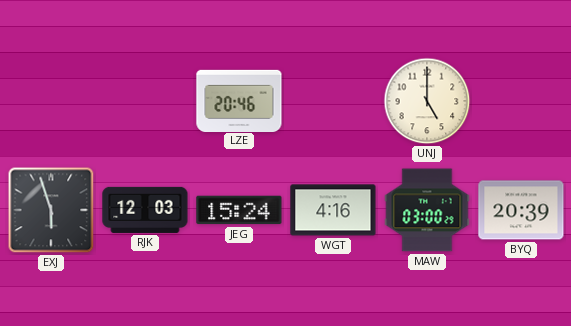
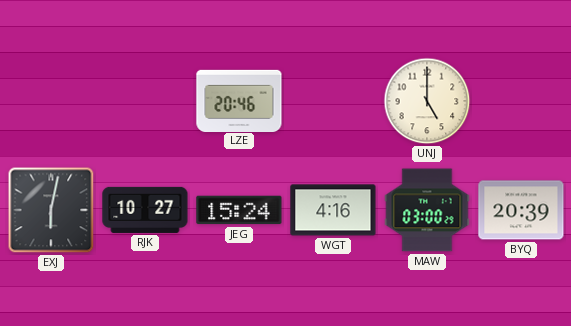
EXJ: 5:57 -> 6:02 (51, 210)
RJK: 12:03 -> 10:27 (145, 210)
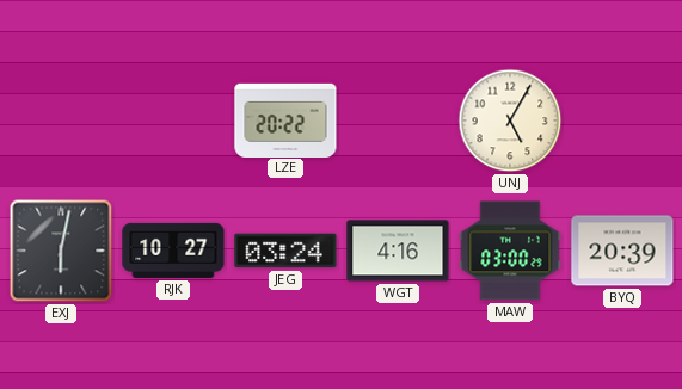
LZE: 20:46 -> 20:22 (285, 119)
UNJ: 5:00 -> 5:05 (510, 121)
JEG: 15:24 -> 03:24 (285, 251)
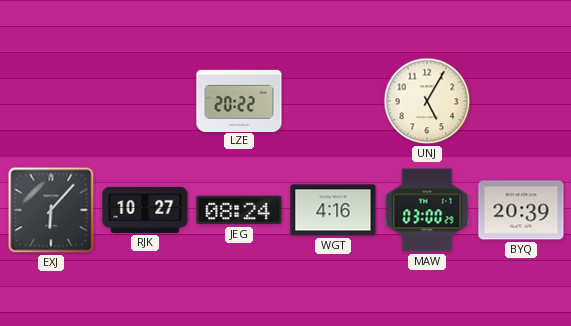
EXJ: 6:02 -> 6:07 (51, 210)
JEG: 03:24 -> 08:24 (239, 210)
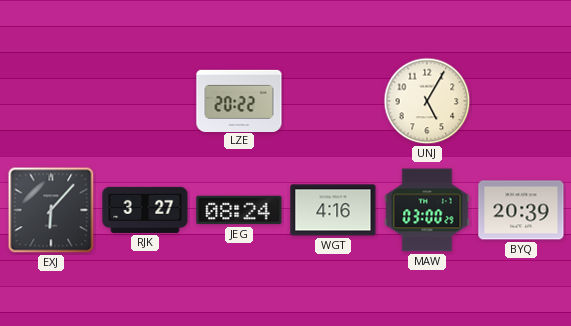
RJK: 10:27 -> 3:27 (145, 210)
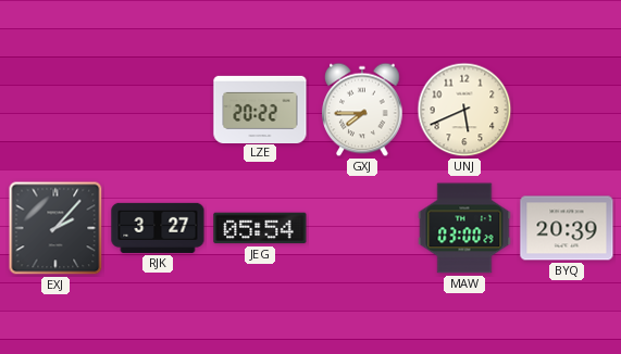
GXJ: none -> 7:45 (362, 110)
UNJ: 5:05 -> 5:41 (464, 110)
EXJ: 6:07 -> 2:07 (55, 228)
JEG: 08:24 -> 05:54 (260, 228)
WGT: 4:16 -> none (333, 210)
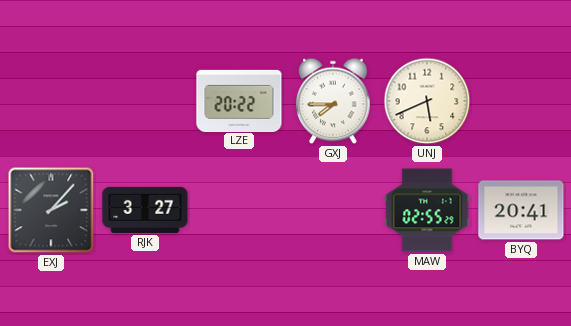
JEG: 05:54 -> none (260, 228)
MAW: 03:00 -> 02:55 (427, 210)
BYQ: 20:39 -> 20:41 (521, 210)
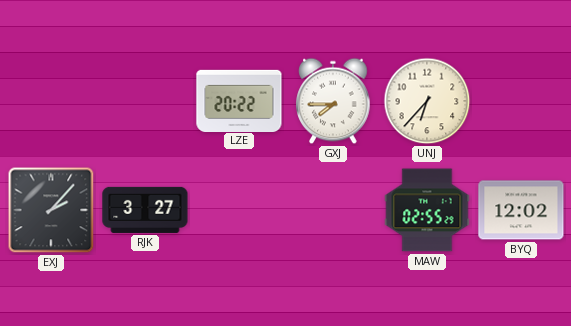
UNJ: 5:41 -> 6:37 (427, 101)
BYQ: 20:41 -> 12:02 (521, 210)
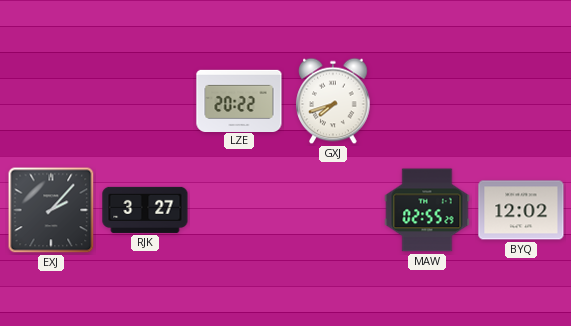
GXJ: 7:45 -> 7:42 (333, 101)
UNJ: 6:37 -> none (427, 101)
